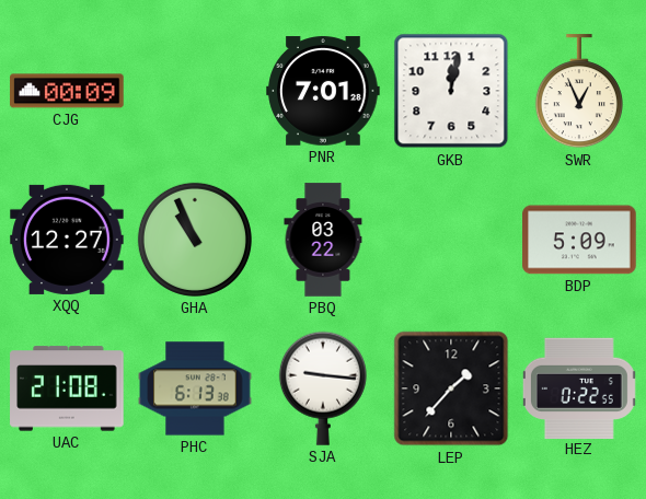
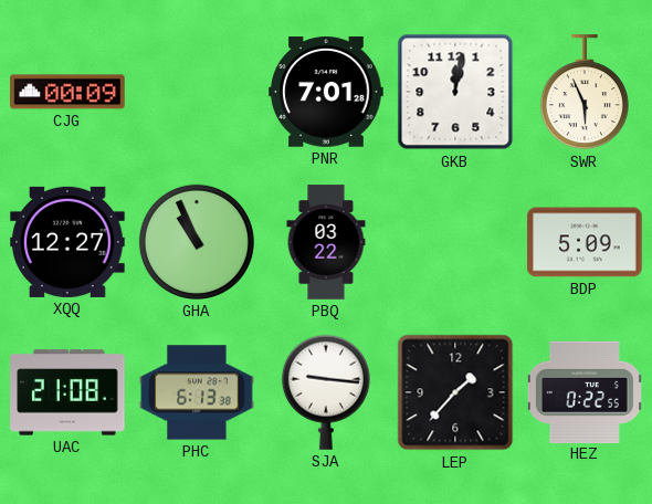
SWR: 12:56 -> 5:56 (585, 93)
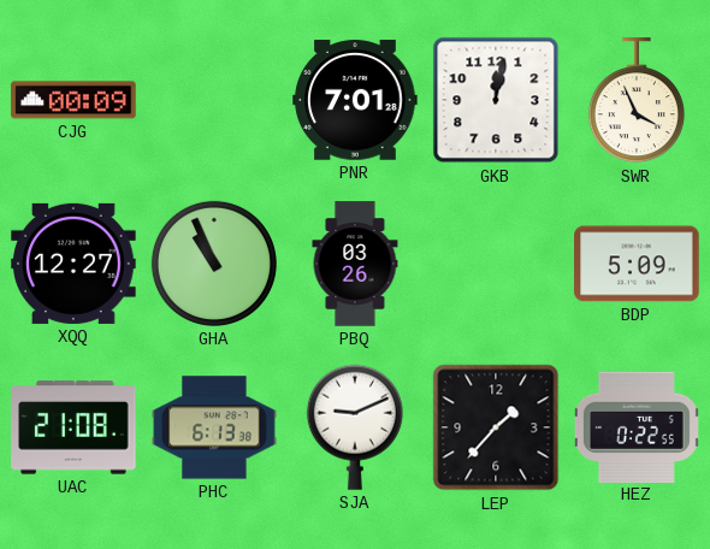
SWR: 5:56 -> 3:56 (637, 101)
PBQ: 03:22 -> 03:26 (355, 264)
SJA: 9:16 -> 9:11 (355, 427)
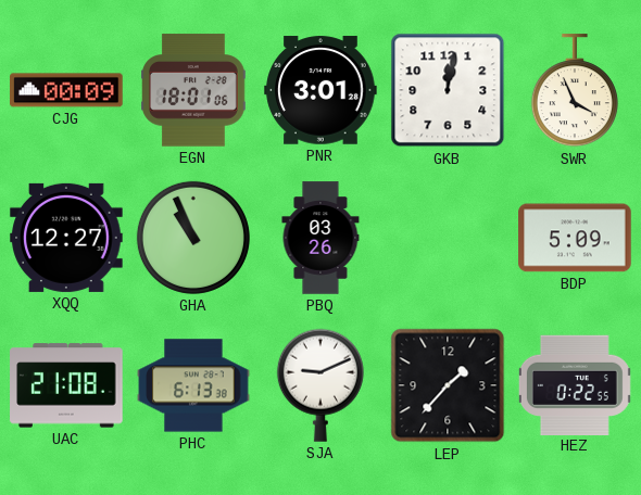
EGN: none -> 18:01 (194, 90)
PNR: 7:01 -> 3:01 (320, 90)
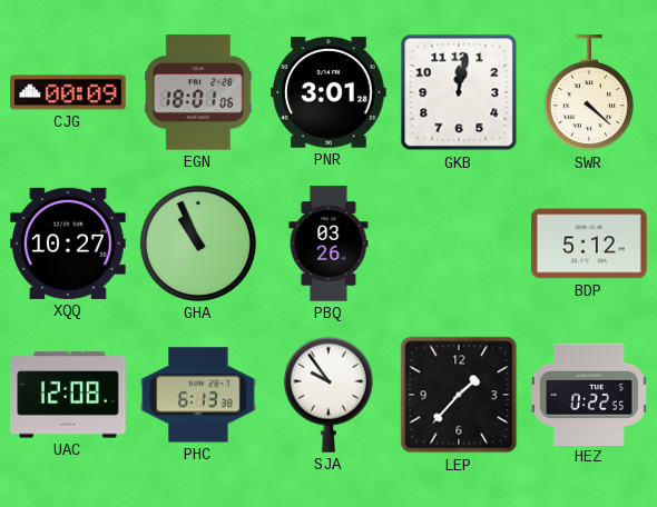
SWR: 3:56 -> 4:22 (589, 93)
XQQ: 12:27 -> 10:27 (68, 243)
BDP: 5:09 -> 5:12 (589, 243)
UAC: 21:08 -> 12:08 (68, 395)
SJA: 9:11 -> 9:54 (329, 395)
